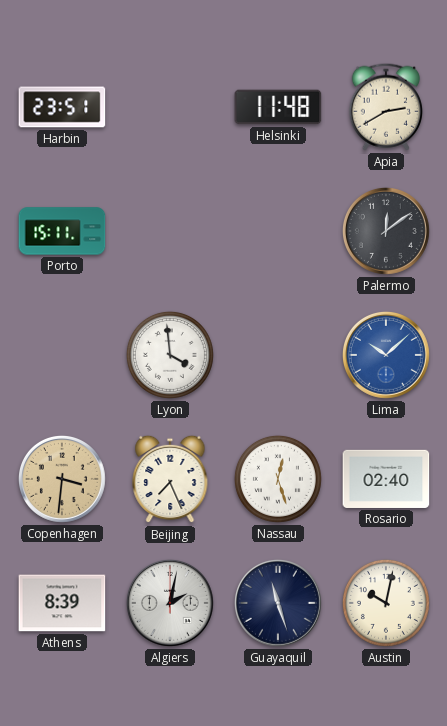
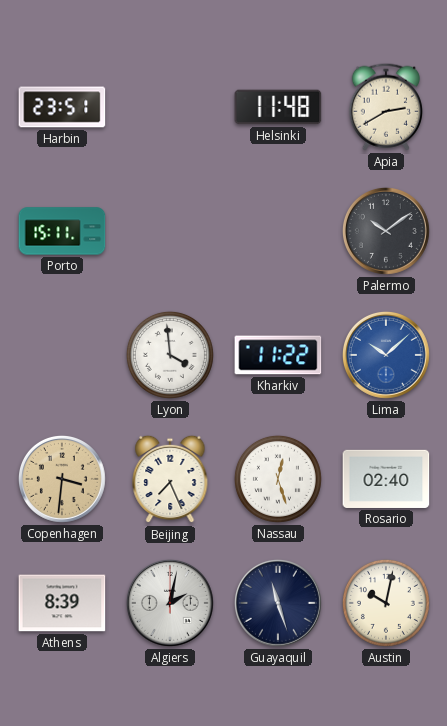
Palermo: 12:09 -> 10:09 (386, 231)
Kharkiv: none -> 11:22 (278, 355)
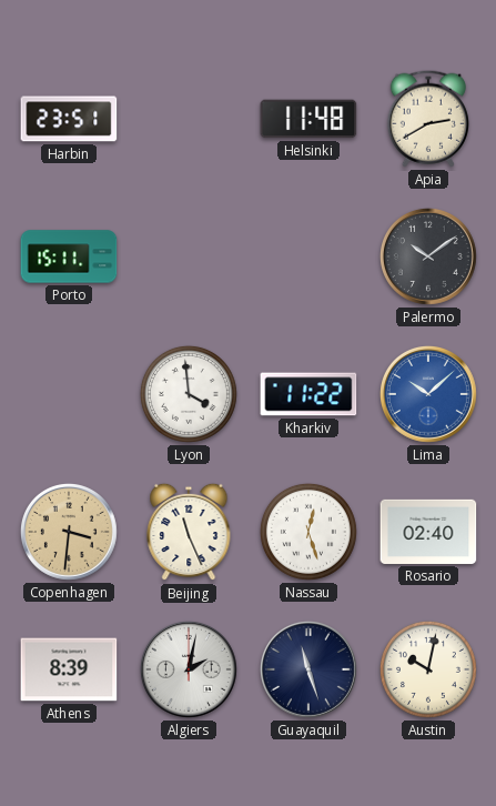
Beijing: 7:26 -> 11:26 (189, 532)
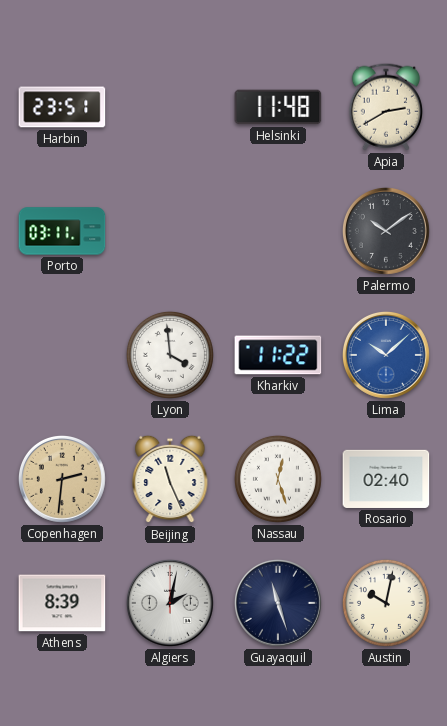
Porto: 15:11 -> 03:11 (62, 231)
Copenhagen: 3:31 -> 2:31 (62, 479)
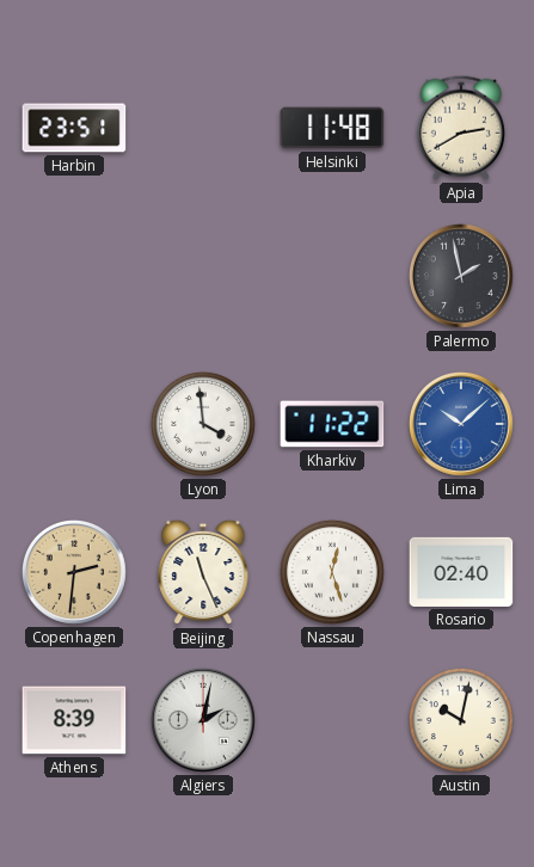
Porto: 03:11 -> none (62, 231)
Palermo: 10:09 -> 1:58 (461, 276)
Guayaquil: 11:27 -> none (278, 603)
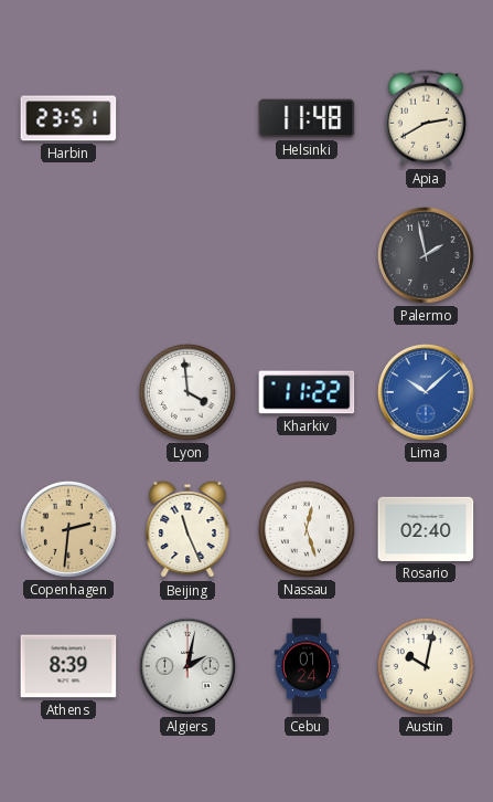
Cebu: none -> 01:24 (307, 666)
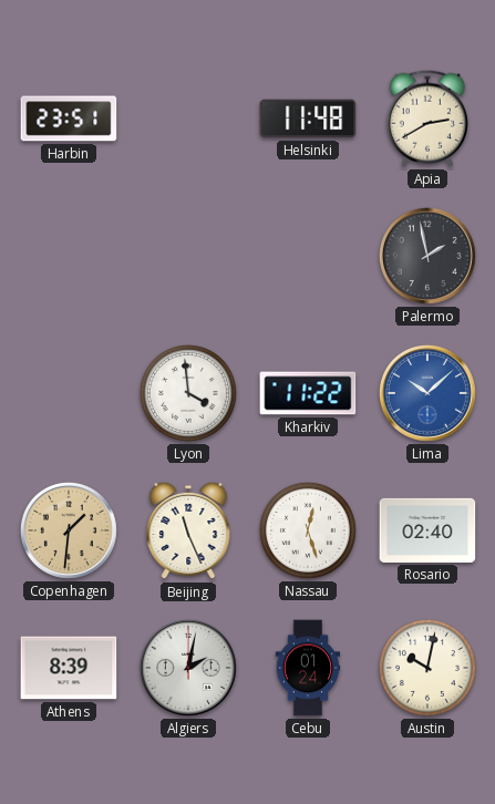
Copenhagen: 2:31 -> 1:31 (69, 530)
